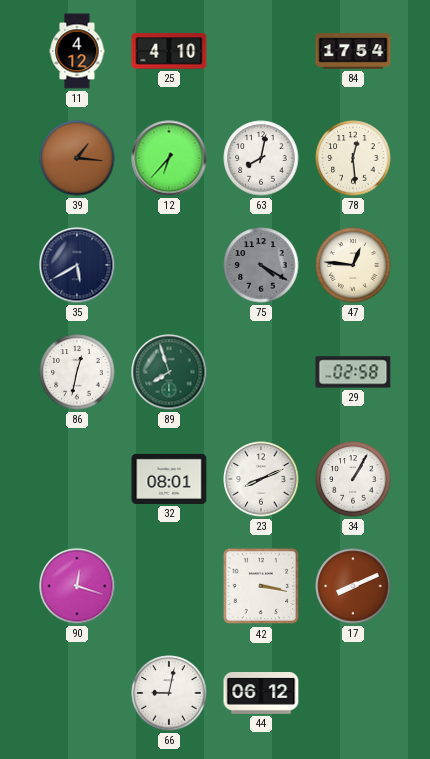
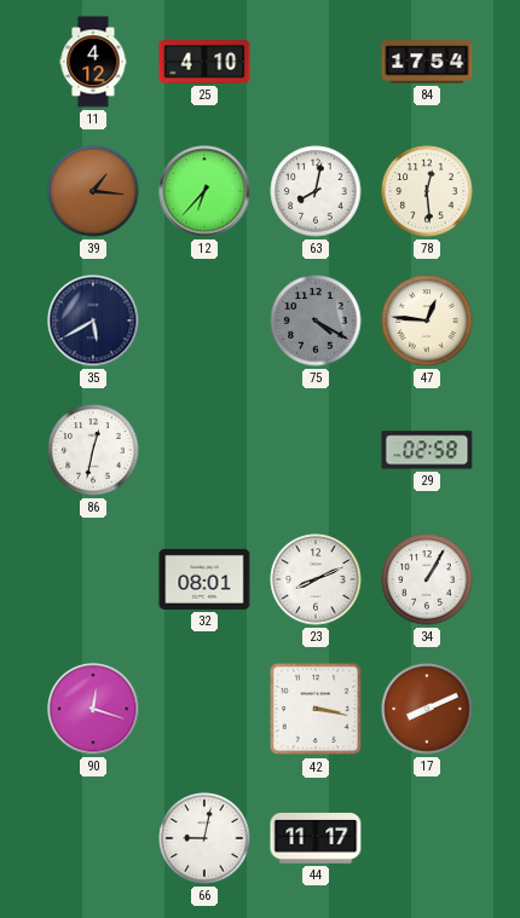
89: 7:57 -> none (169, 372)
44: 06:12 -> 11:17 (316, 839)
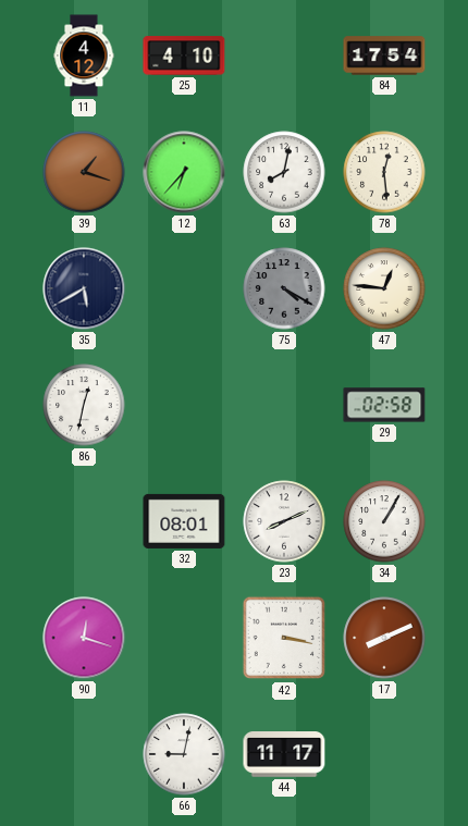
39: 1:16 -> 1:18 (84, 172)
